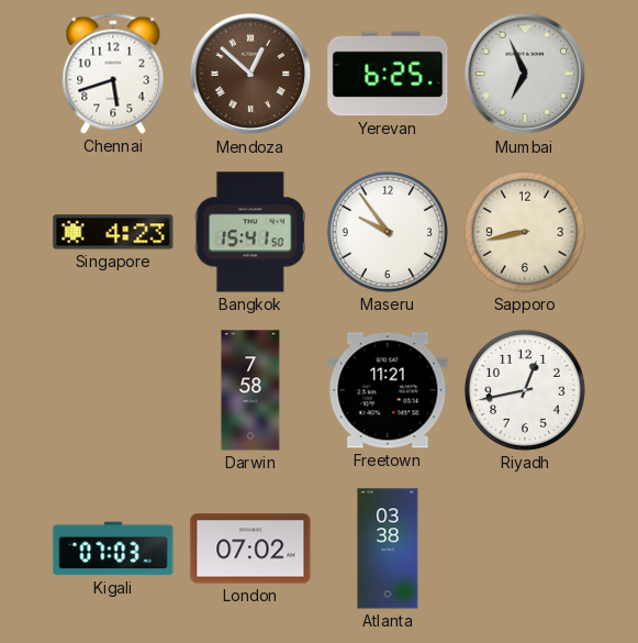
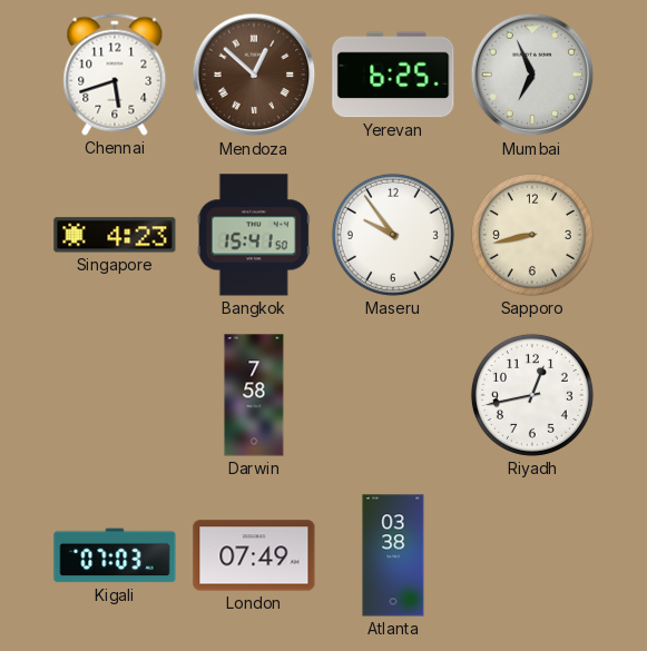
Freetown: 11:21 -> none (388, 390)
London: 07:02 -> 07:49 (254, 555)
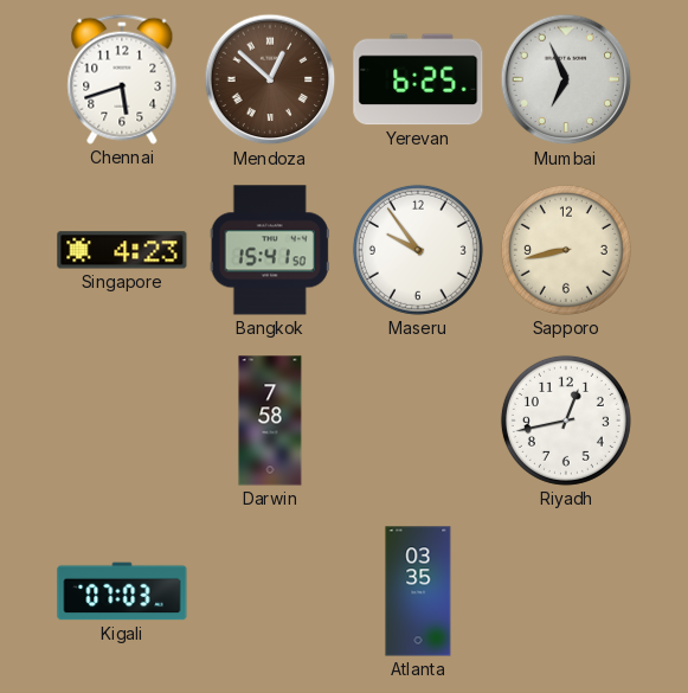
London: 07:49 -> none (254, 555)
Atlanta: 03:38 -> 03:35 (418, 591)
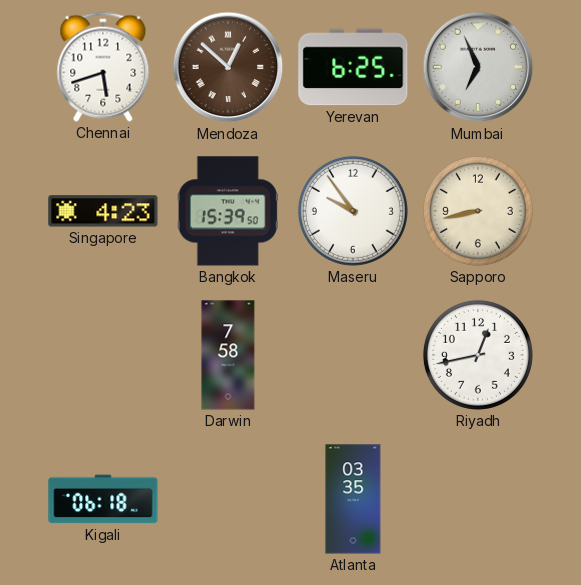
Bangkok: 15:41 -> 15:39 (228, 211)
Kigali: 07:03 -> 06:18 (103, 499)
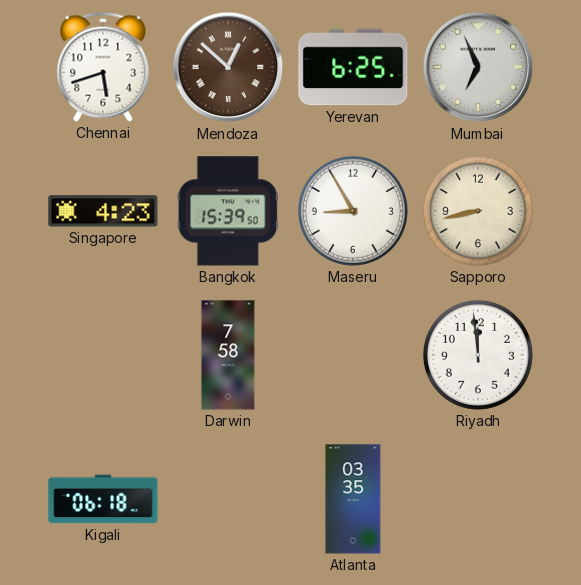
Maseru: 9:54 -> 8:55 (353, 211)
Riyadh: 12:43 -> 11:59 (478, 355)
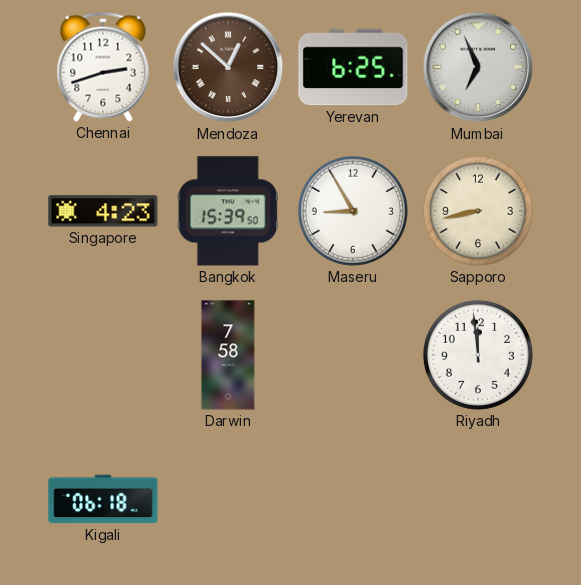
Chennai: 5:42 -> 2:42 (103, 67)
Atlanta: 03:35 -> none (353, 499)
